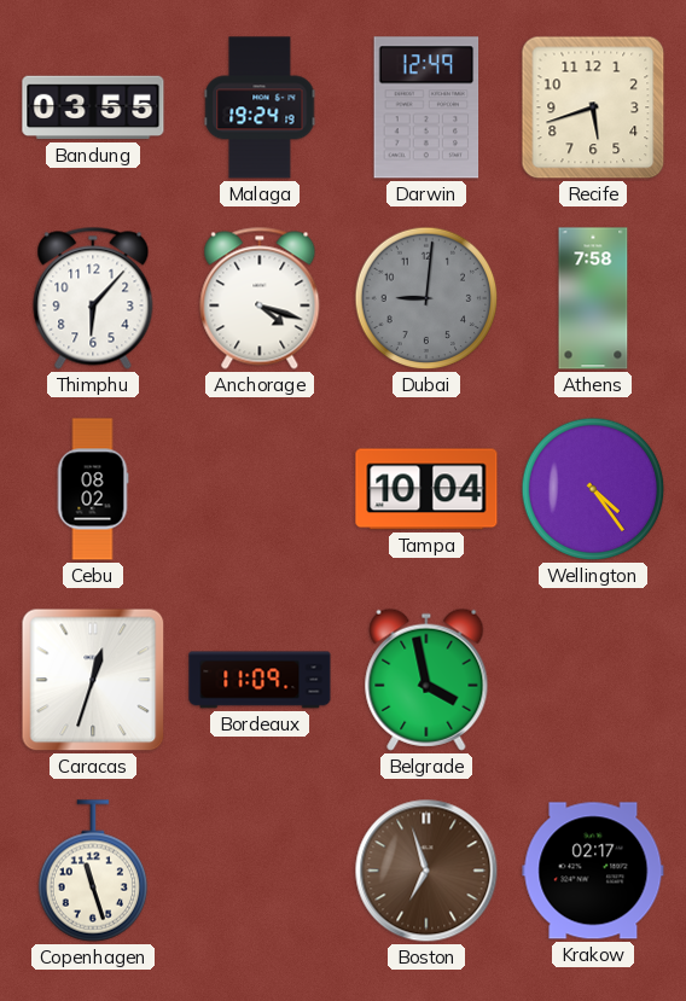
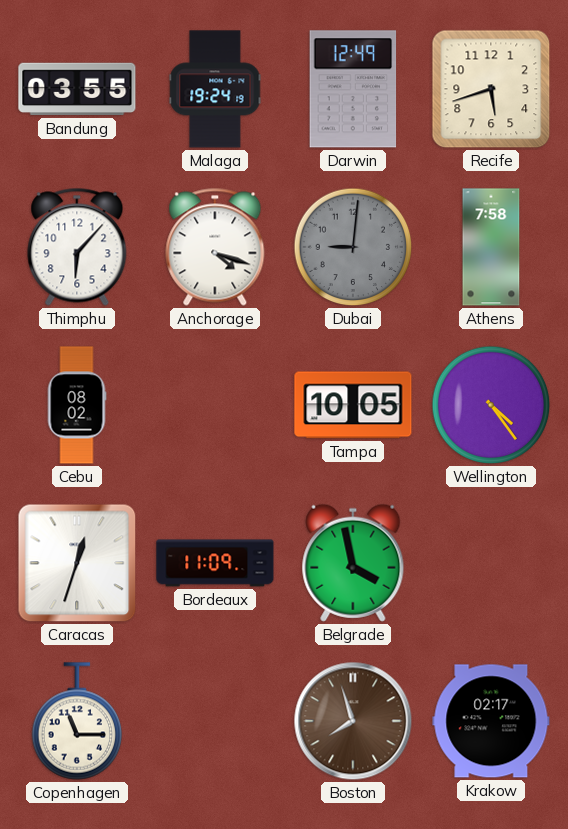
Tampa: 10:04 -> 10:05 (353, 405)
Copenhagen: 11:27 -> 11:15 (77, 721)
Boston: 6:57 -> 7:57 (353, 721)
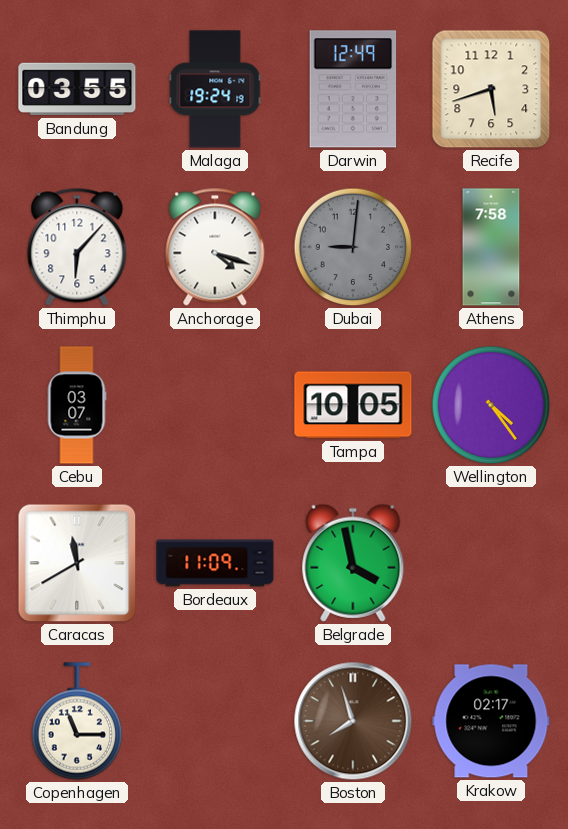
Cebu: 08:02 -> 03:07 (77, 405)
Caracas: 12:33 -> 11:40 (77, 563)
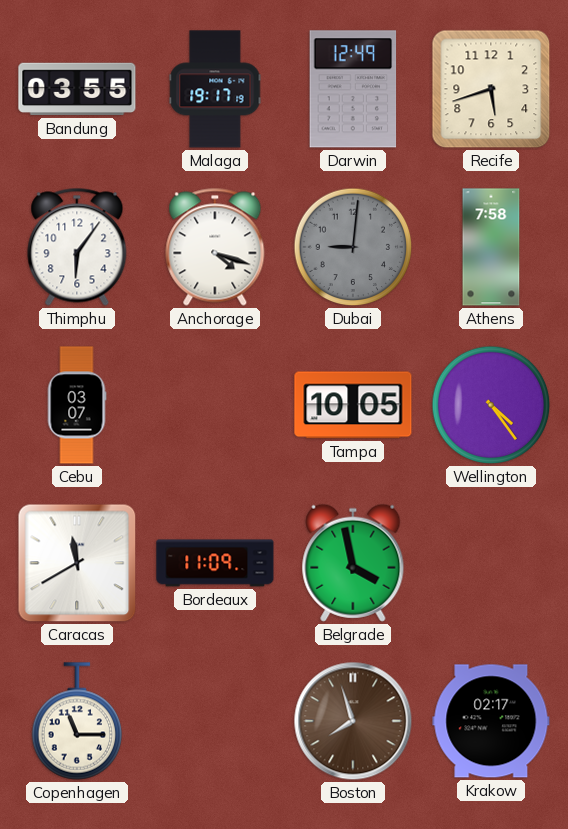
Malaga: 19:24 -> 19:17 (215, 89)
Thimphu: 6:07 -> 6:06 (77, 247)
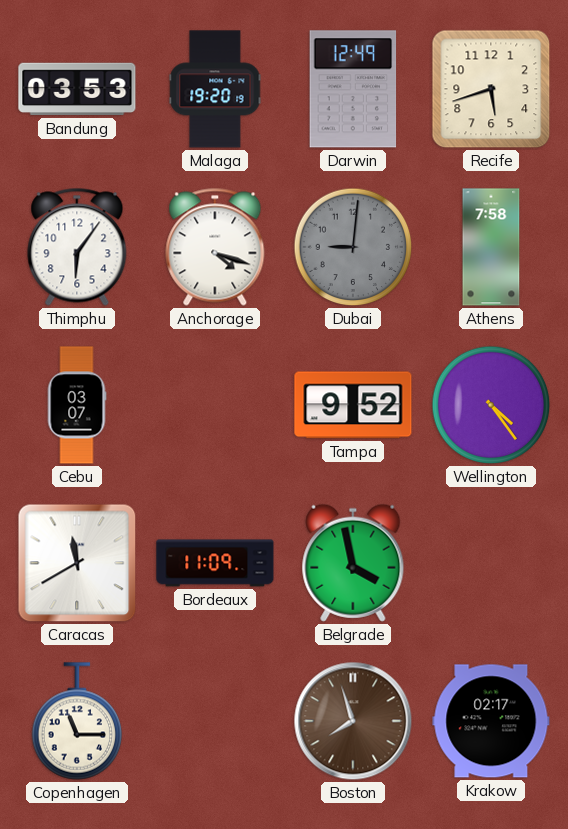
Bandung: 03:55 -> 03:53 (77, 89)
Malaga: 19:17 -> 19:20 (215, 89)
Tampa: 10:05 -> 9:52 (353, 405)
